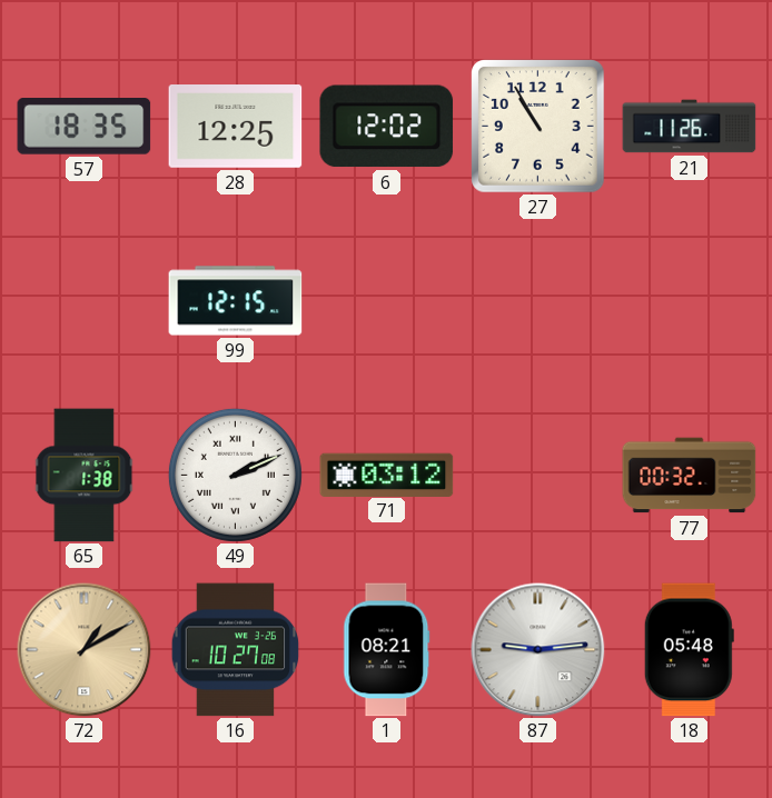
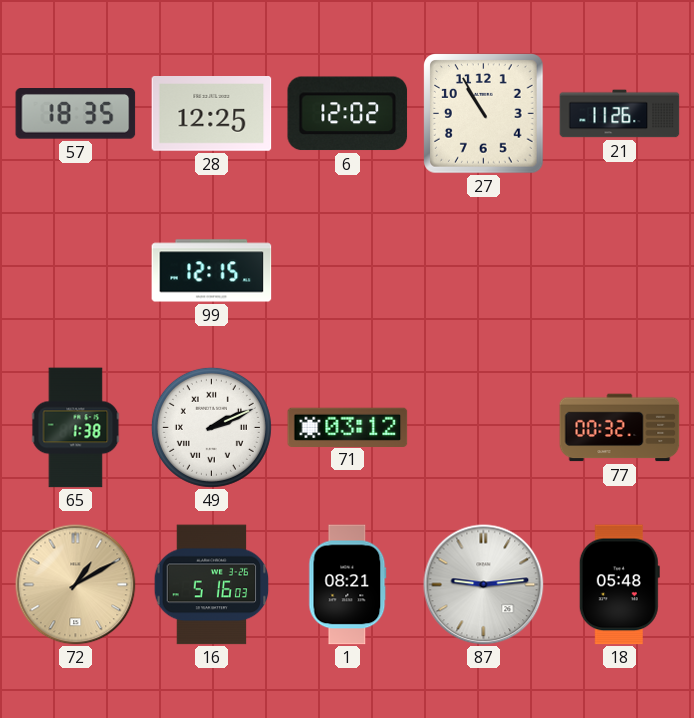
16: 10:27 -> 5:16 (212, 585)
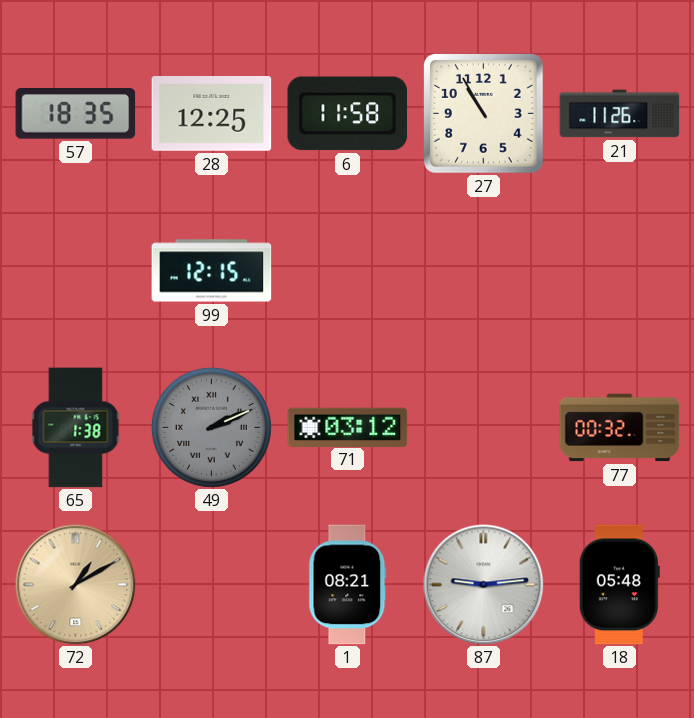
6: 12:02 -> 11:58 (348, 114)
49 dial: white -> grey (211, 427)
16: 5:16 -> none (212, 585)
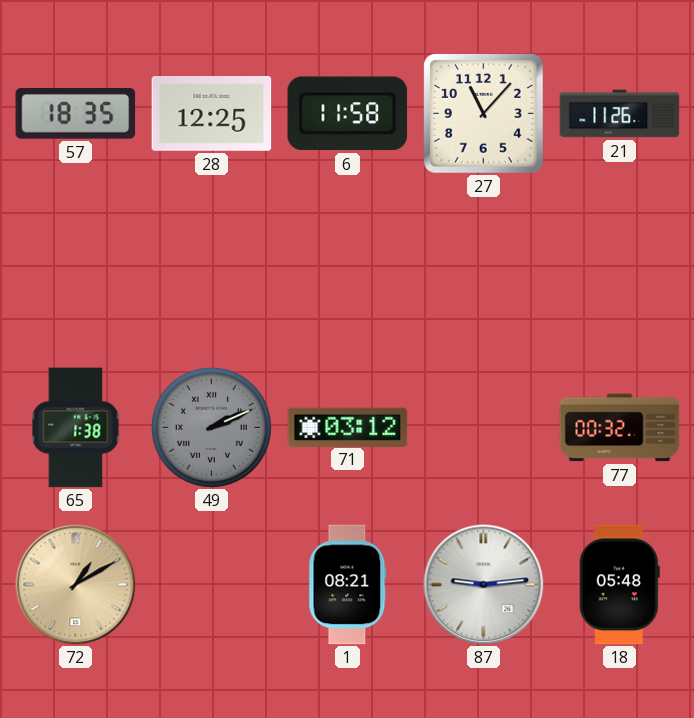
27: 10:55 -> 11:07 (484, 114)
99: 12:15 -> none (212, 271)
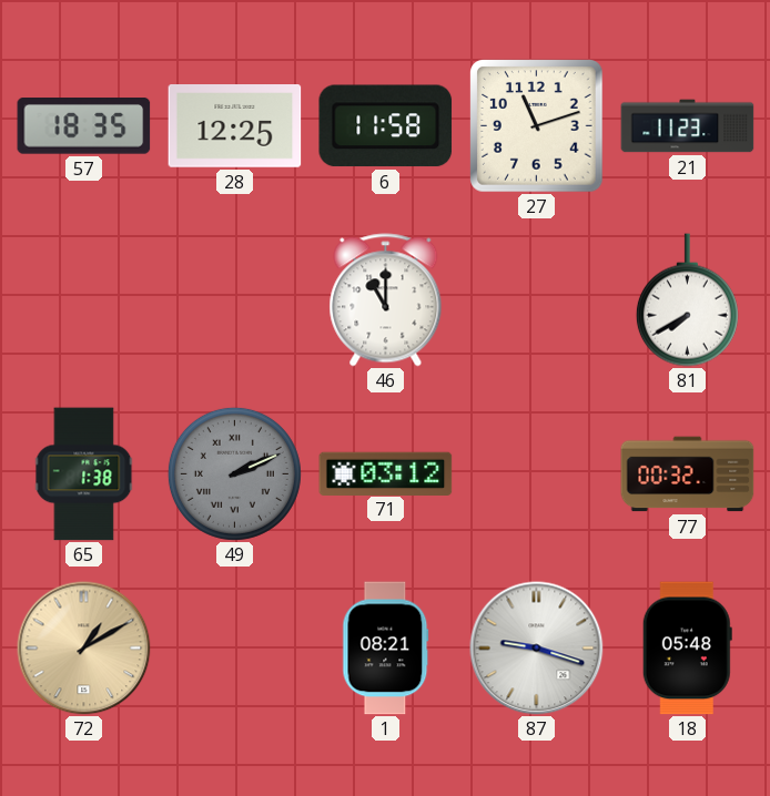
27: 11:07 -> 11:12 (537, 126)
21: 11:26 -> 11:23 (688, 126)
46: none -> 11:00 (386, 300)
81: none -> 7:40 (687, 300)
87: 9:14 -> 9:18 (537, 649)
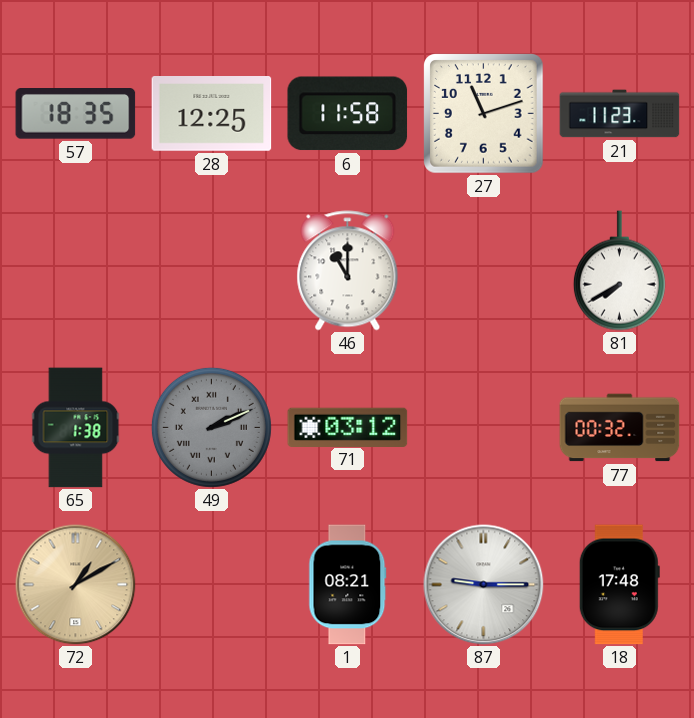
87: 9:18 -> 9:15 (484, 585)
18: 05:48 -> 17:48 (619, 585)
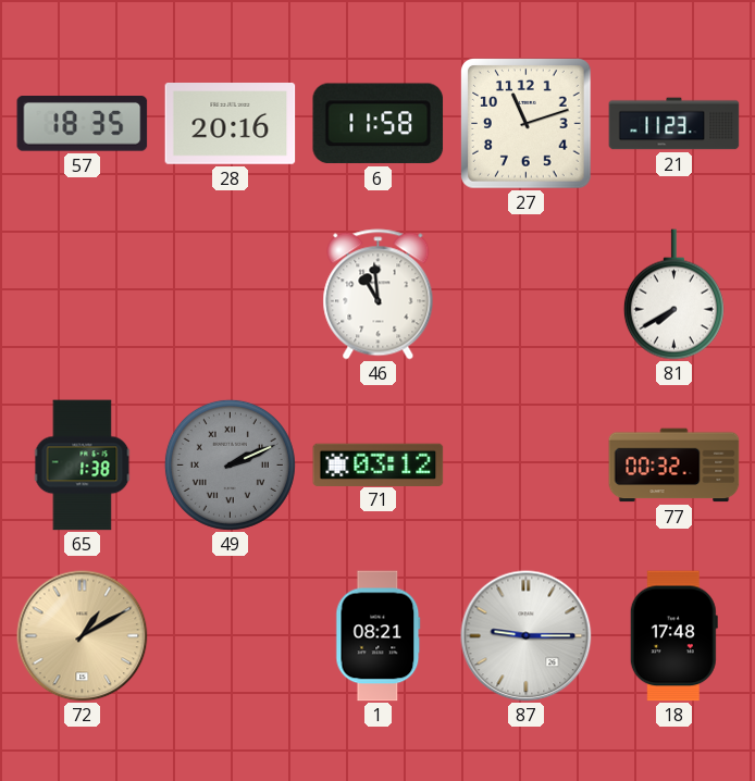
28: 12:25 -> 20:16 (231, 124)
46: 11:00 -> 10:59 (379, 295)
